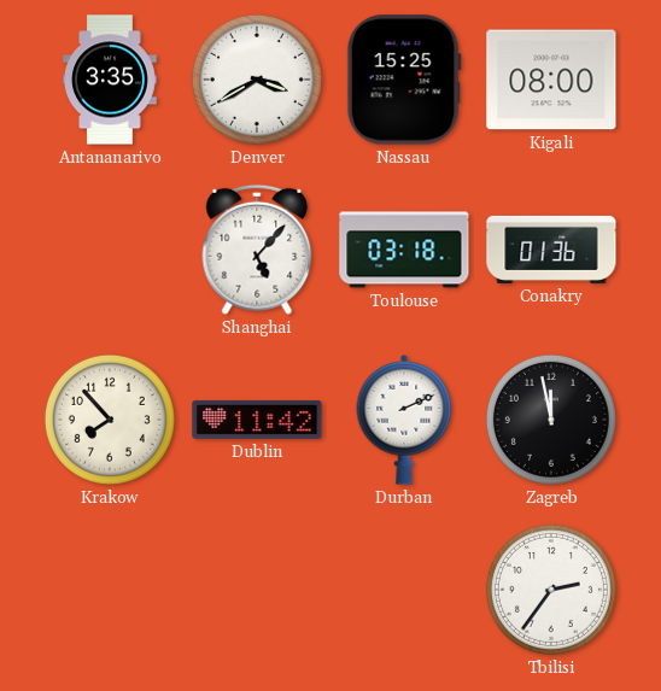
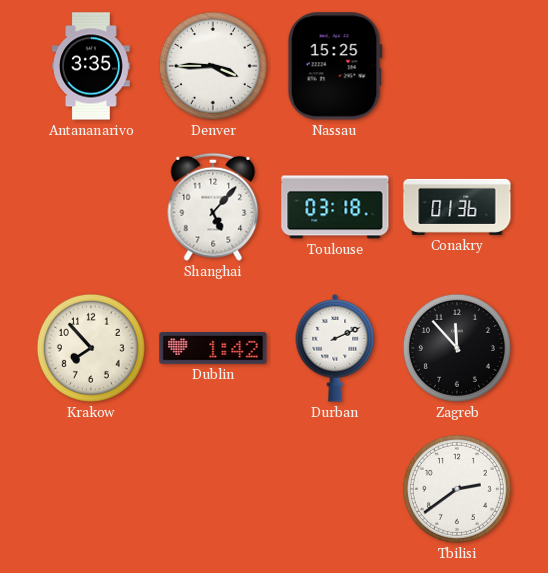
Denver: 3:40 -> 3:45 (213, 66)
Kigali: 08:00 -> none (551, 80)
Dublin: 11:42 -> 1:42 (213, 348)
Zagreb: 11:58 -> 11:53 (457, 348)
Tbilisi: 2:36 -> 2:39 (457, 489)
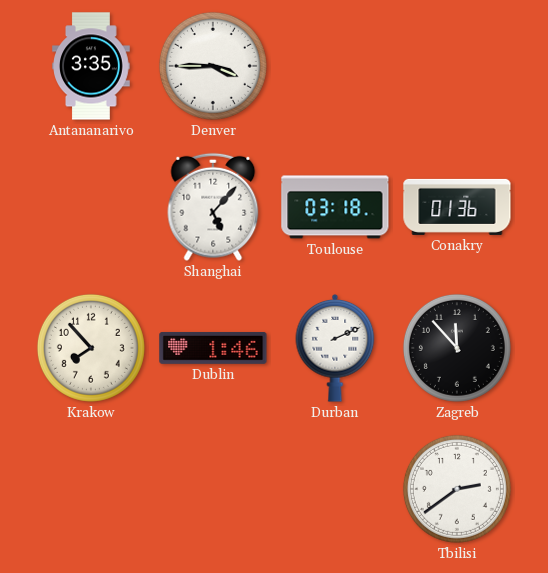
Nassau: 15:25 -> none (335, 66)
Dublin: 1:42 -> 1:46 (213, 348)
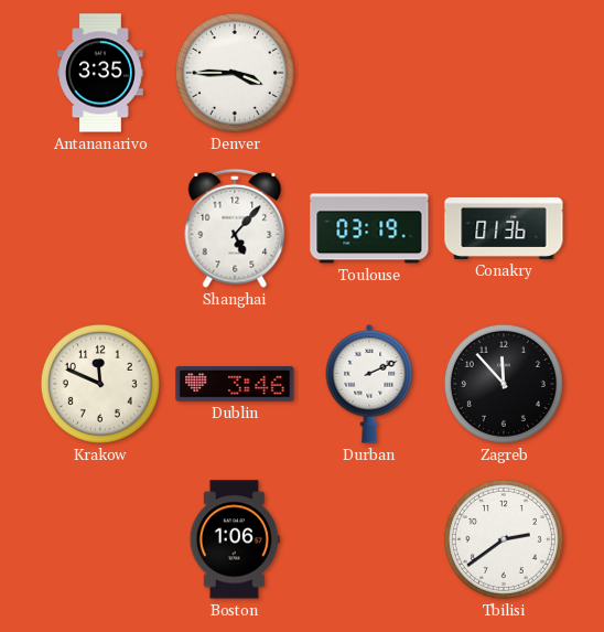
Toulouse: 03:18 -> 03:19 (369, 228)
Krakow: 7:53 -> 11:49 (100, 384)
Dublin: 1:46 -> 3:46 (235, 384)
Boston: none -> 1:06 (235, 539)
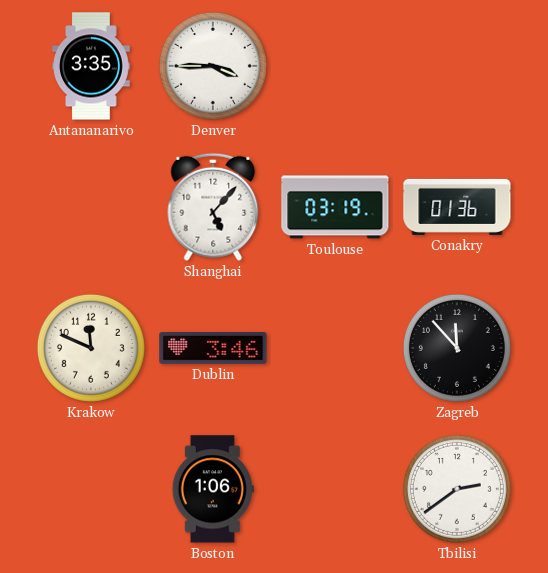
Durban: 2:11 -> none (369, 385)
